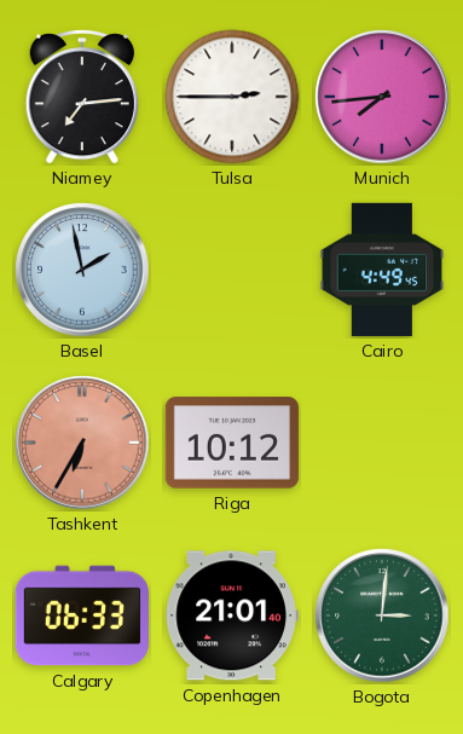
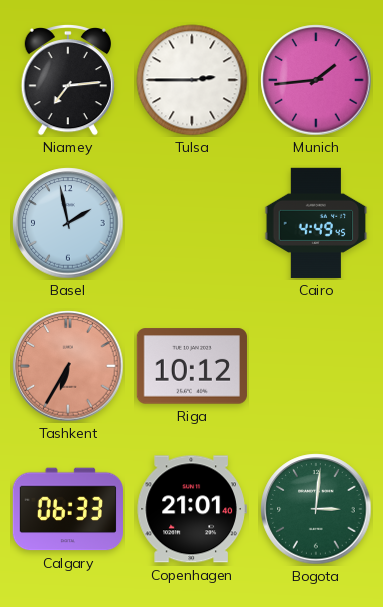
Munich: 7:44 -> 1:44 (316, 80)
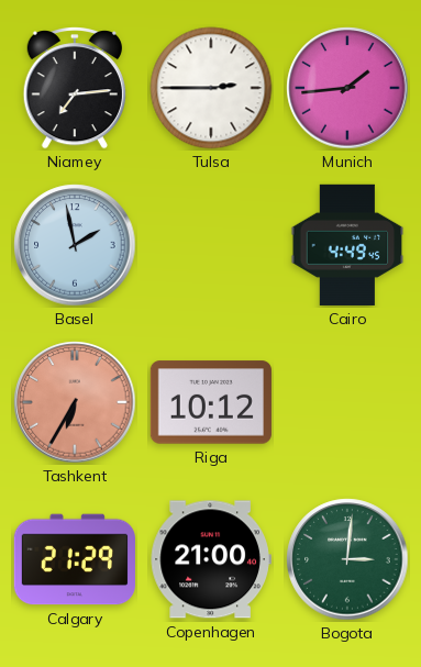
Calgary: 06:33 -> 21:29 (75, 559)
Copenhagen: 21:01 -> 21:00 (211, 559)
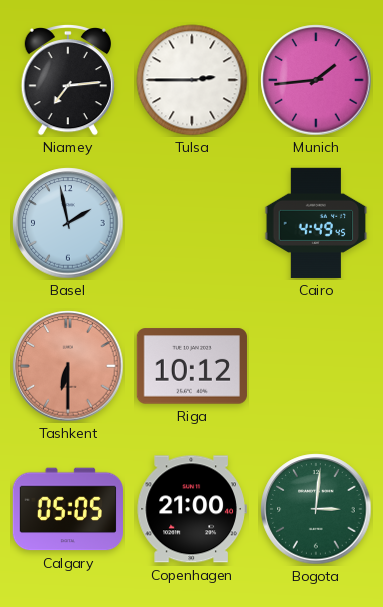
Tashkent: 6:35 -> 6:30 (68, 366)
Calgary: 21:29 -> 05:05 (68, 509)
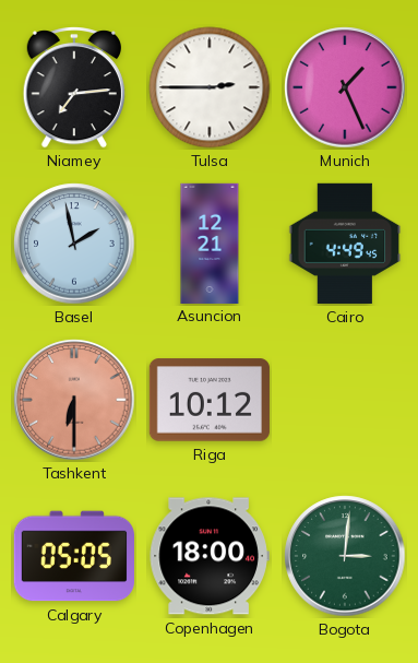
Munich: 1:44 -> 1:26 (345, 87)
Asuncion: none -> 12:21 (210, 242)
Copenhagen: 21:00 -> 18:00 (210, 556)
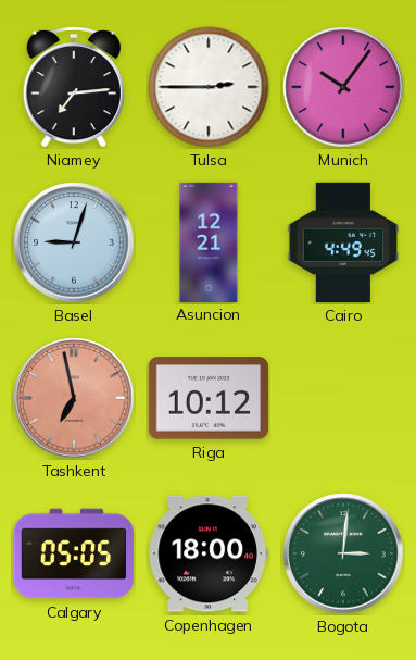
Munich: 1:26 -> 10:06 (343, 87)
Basel: 1:58 -> 9:03 (74, 242)
Tashkent: 6:30 -> 6:58 (74, 398)
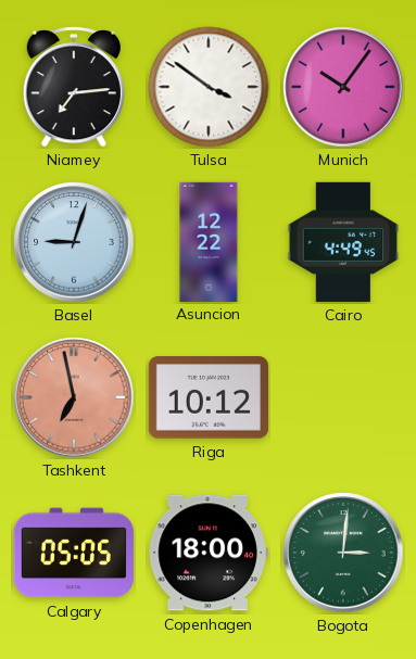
Tulsa: 2:45 -> 3:51 (209, 87)
Asuncion: 12:21 -> 12:22 (209, 241)
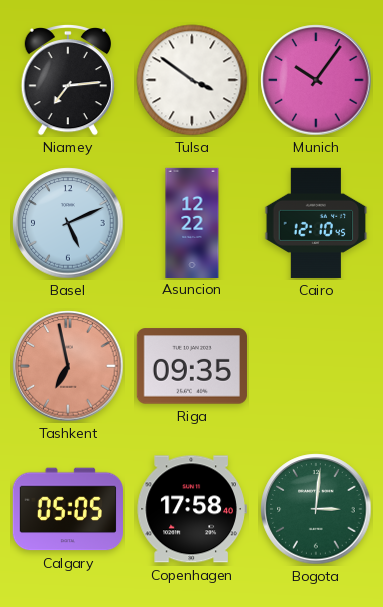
Basel: 9:03 -> 5:11 (68, 223)
Cairo: 4:49 -> 12:10 (316, 223)
Riga: 10:12 -> 09:35 (192, 366)
Copenhagen: 18:00 -> 17:58 (192, 509)
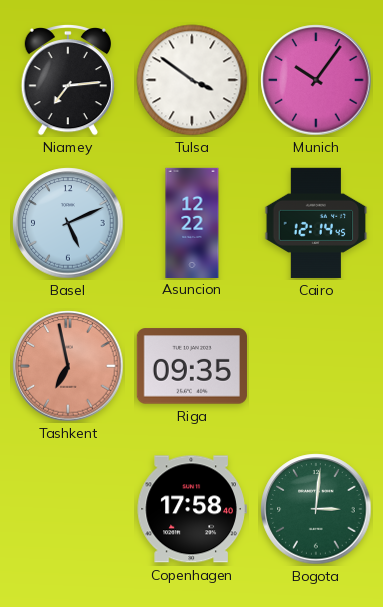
Cairo: 12:10 -> 12:14 (316, 223)
Calgary: 05:05 -> none (68, 509)
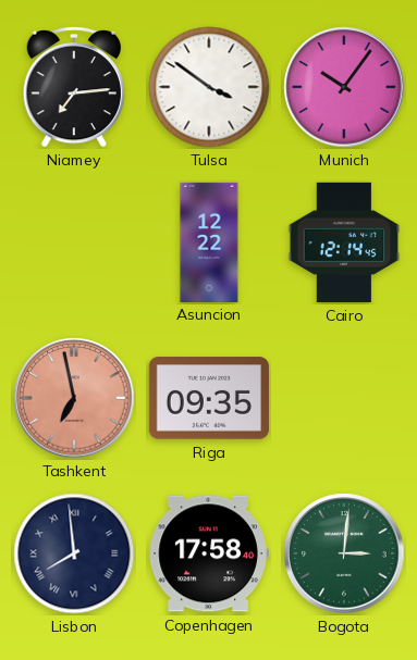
Basel: 5:11 -> none (68, 223)
Lisbon: none -> 7:59 (74, 553)
